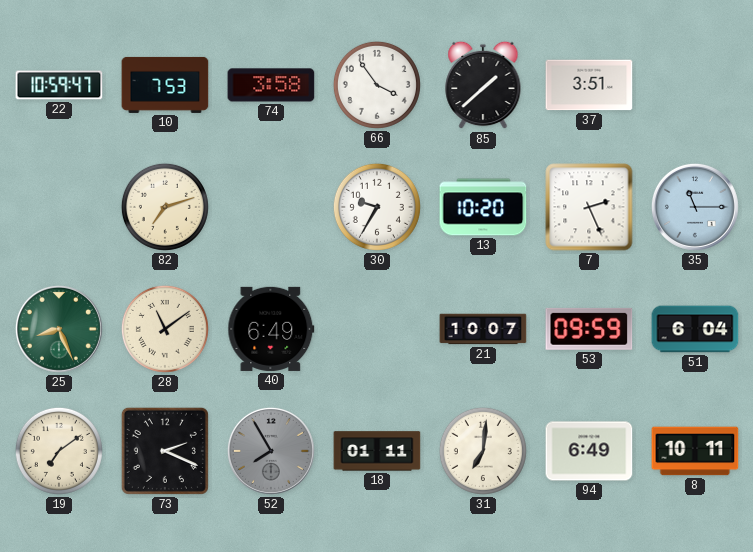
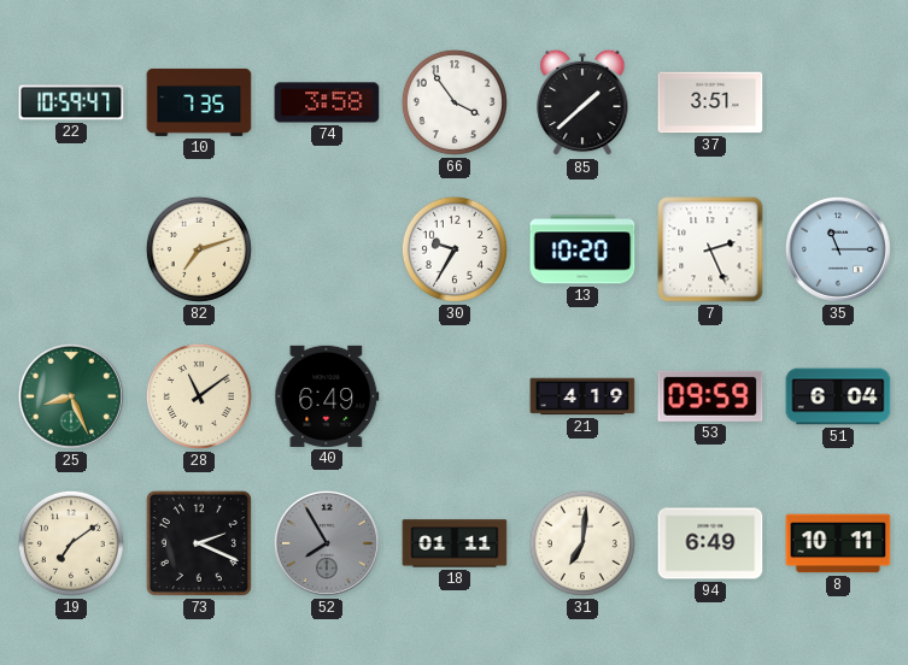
10: 7:53 -> 7:35 (199, 102)
21: 10:07 -> 4:19 (582, 396)
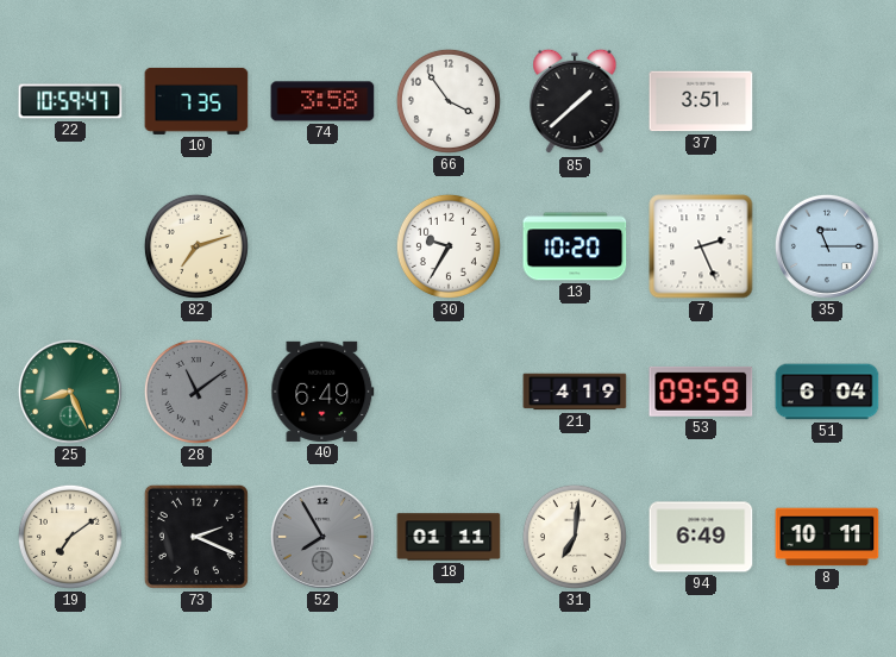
28 dial: cream -> grey (196, 392)
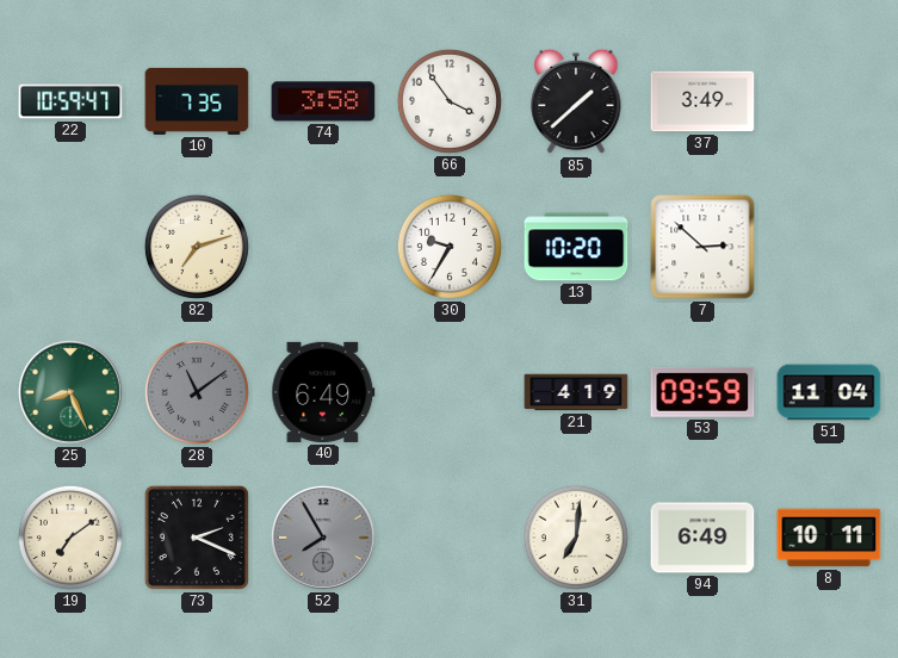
37: 3:51 -> 3:49 (702, 101)
7: 2:26 -> 2:52 (702, 247)
35: 11:15 -> none (827, 246)
51: 6:04 -> 11:04 (829, 392)
18: 01:11 -> none (449, 537)
